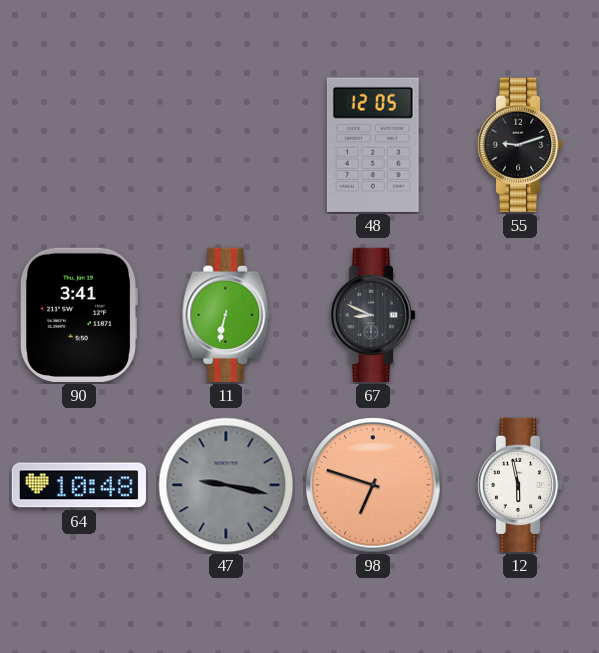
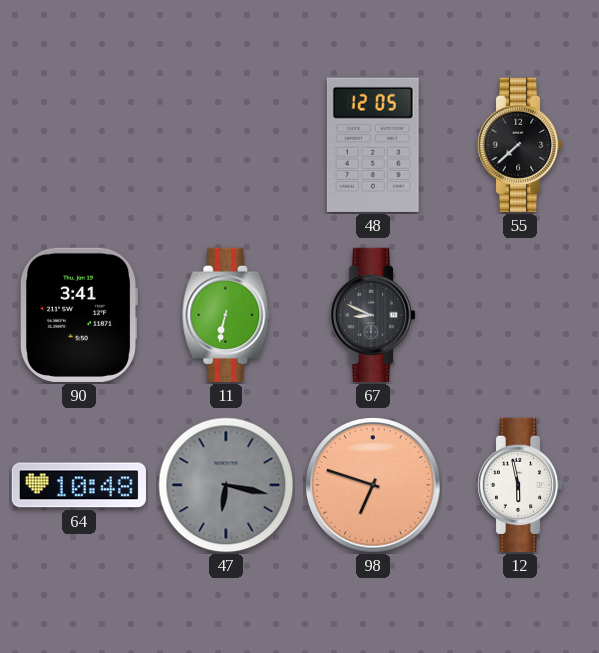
55: 9:12 -> 7:38 (520, 145)
47: 9:17 -> 6:17 (226, 485)
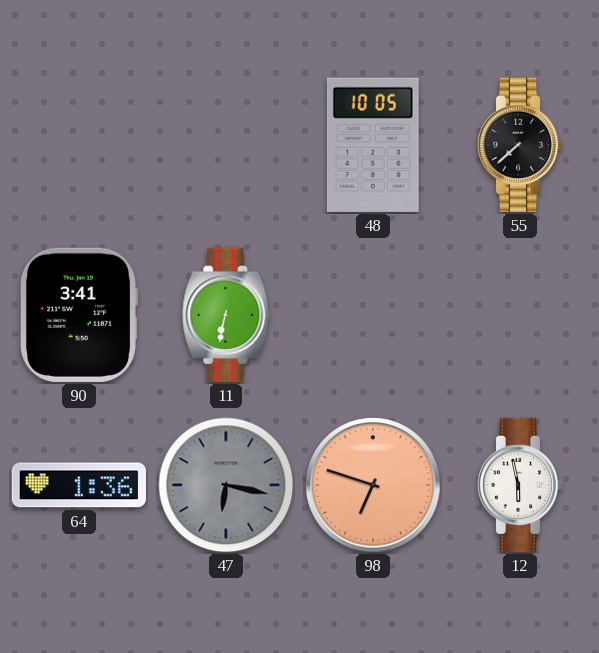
48: 12:05 -> 10:05 (373, 145)
67: 8:49 -> none (373, 315)
64: 10:48 -> 1:36 (79, 485)
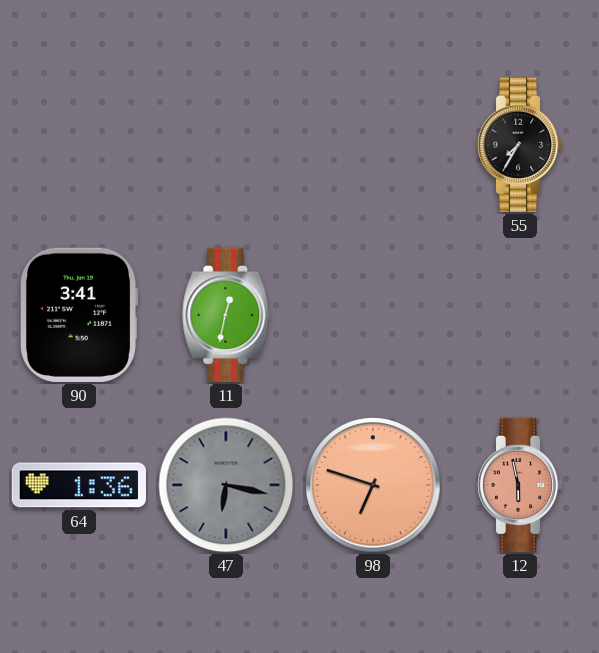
48: 10:05 -> none (373, 145)
55: 7:38 -> 7:35 (520, 145)
11: 6:32 -> 12:32 (226, 315)
12 dial: white -> salmon (520, 485)
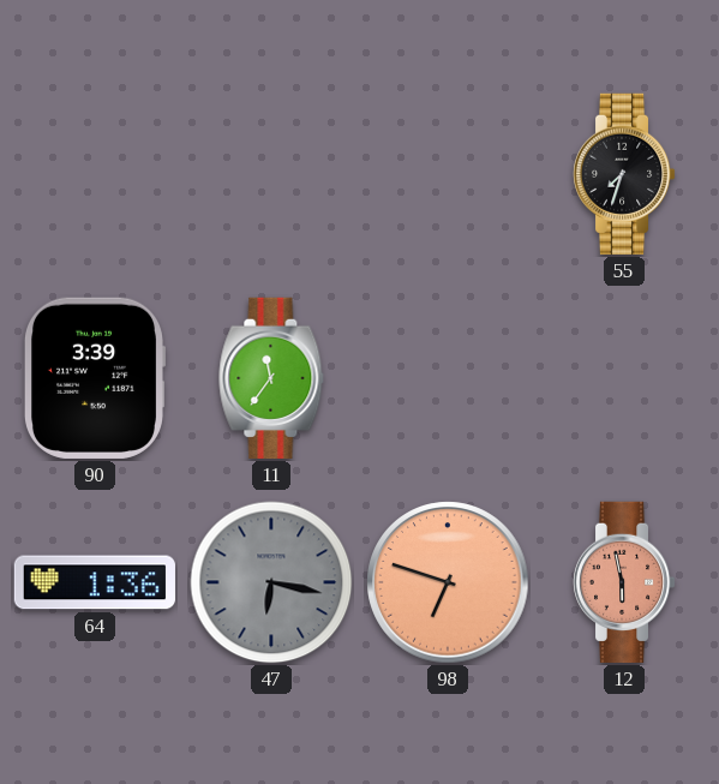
55: 7:35 -> 7:33 (624, 174)
90: 3:41 -> 3:39 (94, 378)
11: 12:32 -> 11:36 (271, 378)
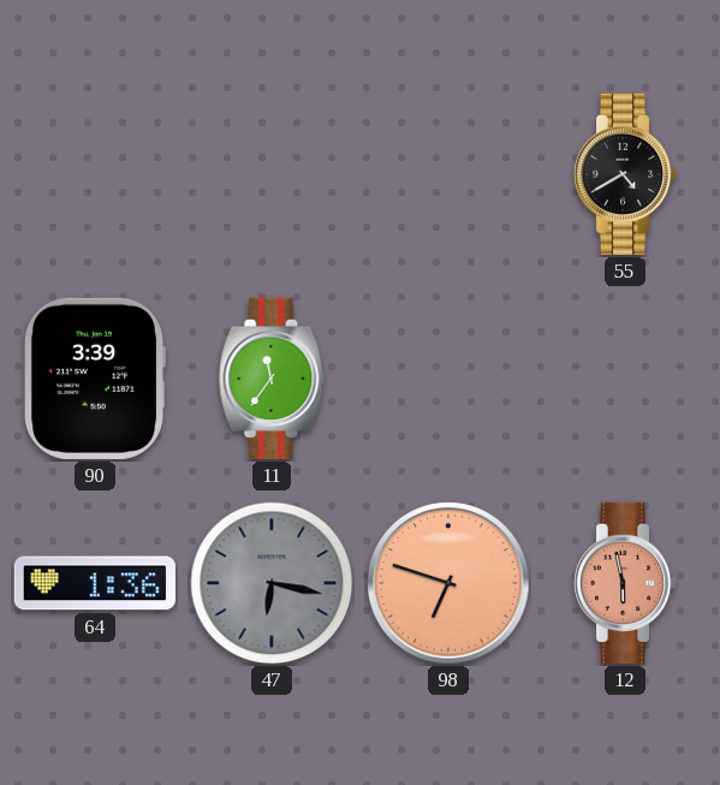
55: 7:33 -> 4:40 (625, 174)
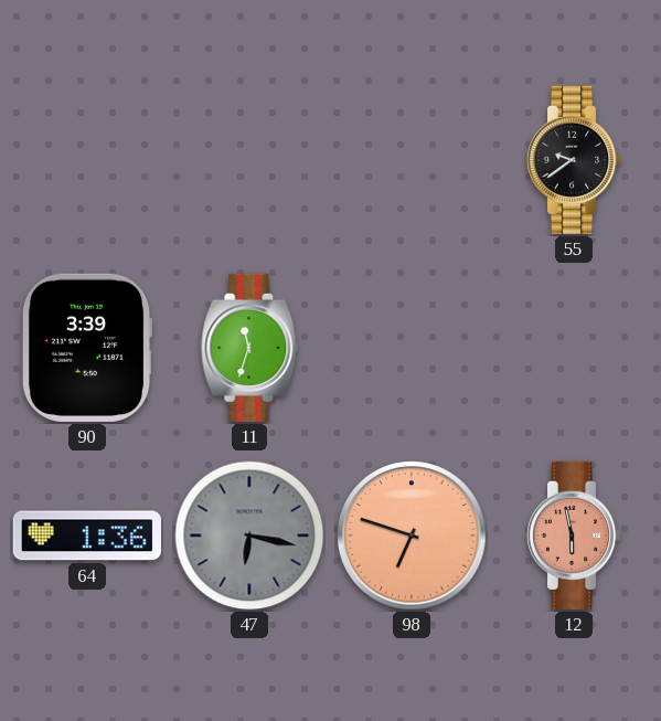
55: 4:40 -> 9:39 (574, 160)
11: 11:36 -> 11:33 (249, 348)
